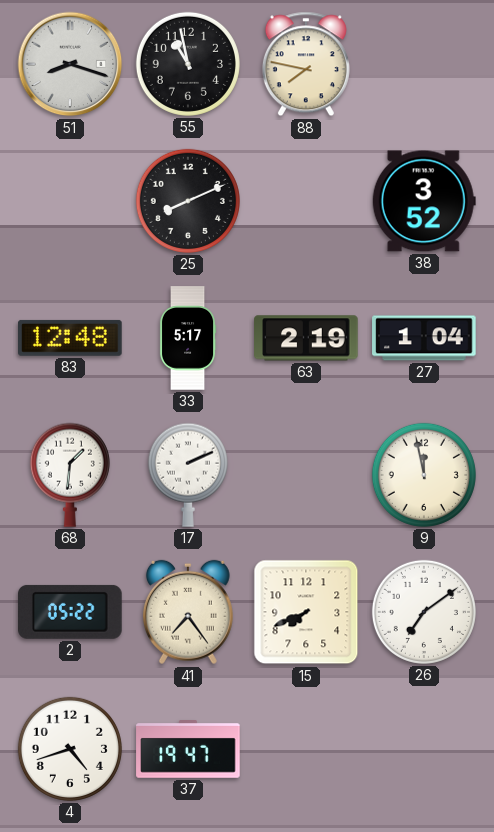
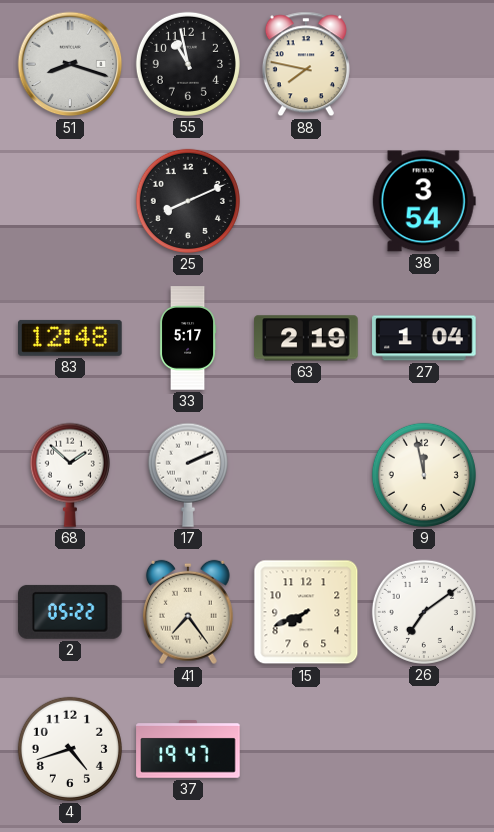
38: 3:52 -> 3:54 (424, 201)
68: 1:31 -> 1:52 (70, 475)
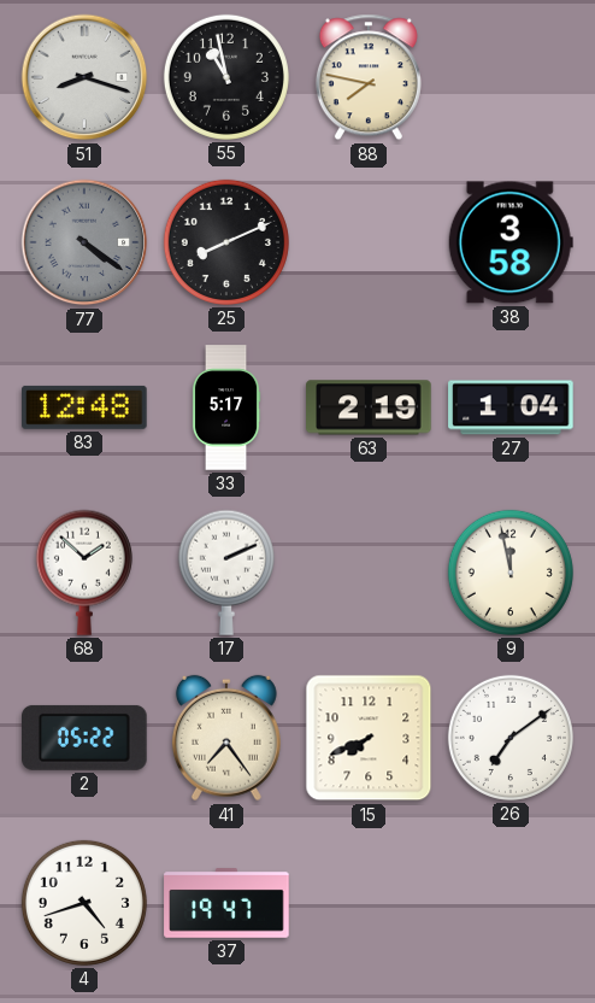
77: none -> 4:21 (84, 242)
38: 3:54 -> 3:58 (511, 242)
